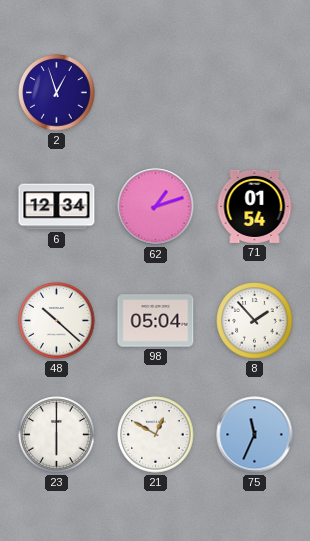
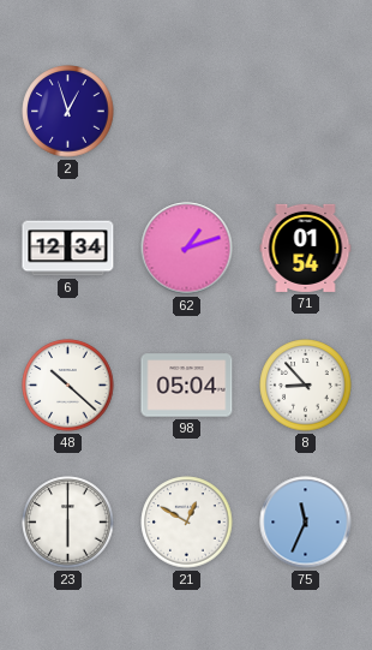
8: 1:53 -> 8:53 (306, 386)
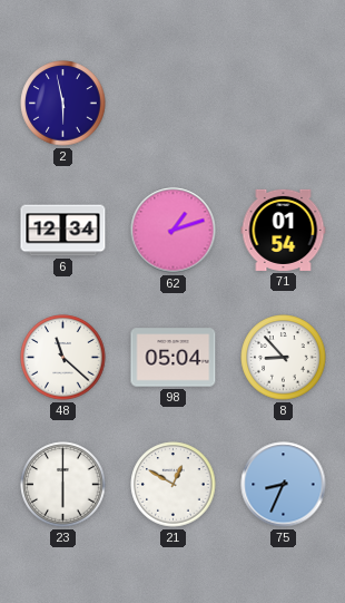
2: 12:57 -> 5:58 (63, 104)
48: 10:22 -> 11:22 (63, 358)
75: 11:34 -> 8:34 (284, 485)
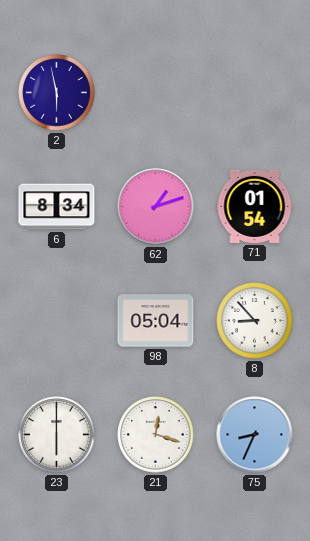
6: 12:34 -> 8:34 (57, 207)
48: 11:22 -> none (63, 358)
21: 12:50 -> 12:18 (156, 435)
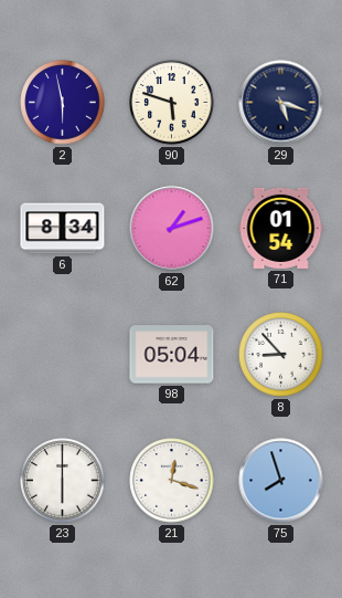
90: none -> 5:48 (172, 103)
29: none -> 5:18 (281, 103)
75: 8:34 -> 7:57 (281, 481)
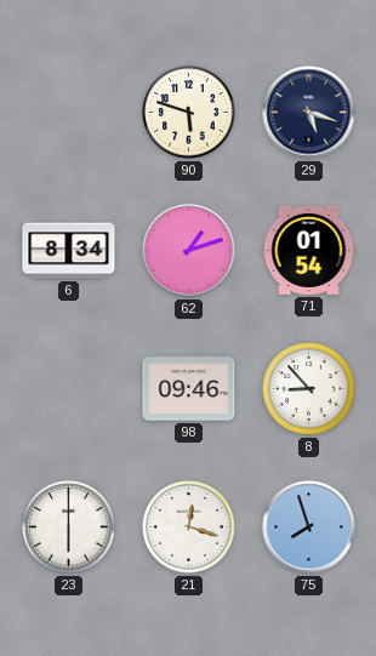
2: 5:58 -> none (63, 103)
98: 05:04 -> 09:46 (189, 389)
